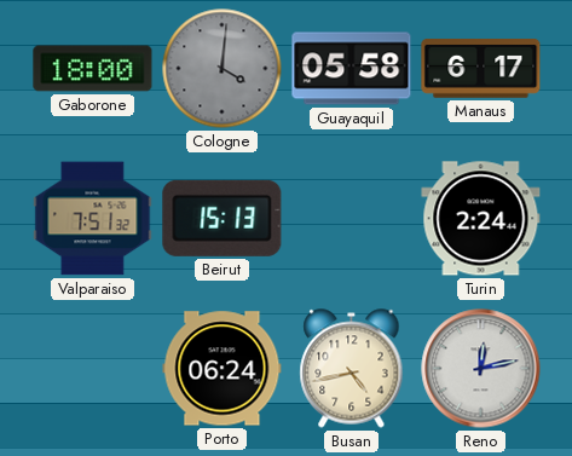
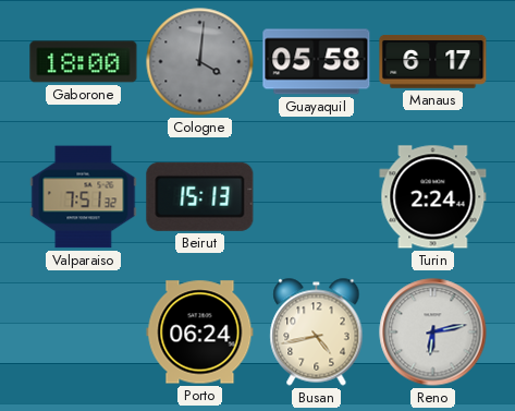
Reno: 12:13 -> 6:13 (433, 333)
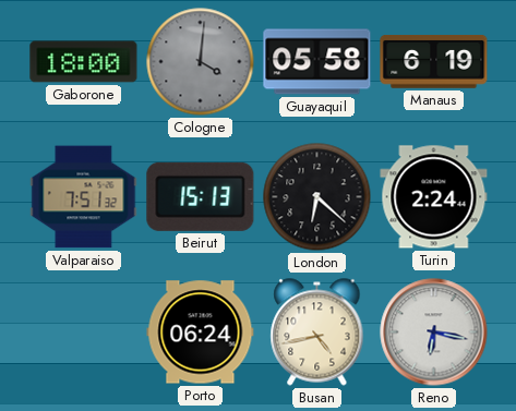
Manaus: 6:17 -> 6:19 (434, 62)
London: none -> 6:22 (317, 197)
Reno: 6:13 -> 6:17 (434, 333)
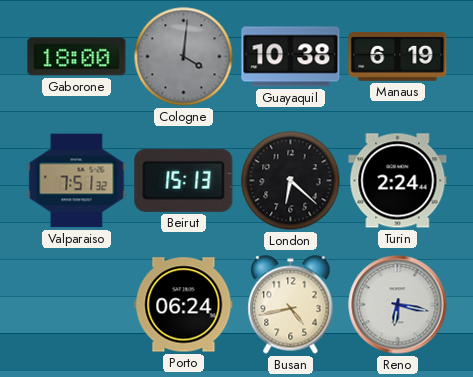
Guayaquil: 05:58 -> 10:38 (291, 57)
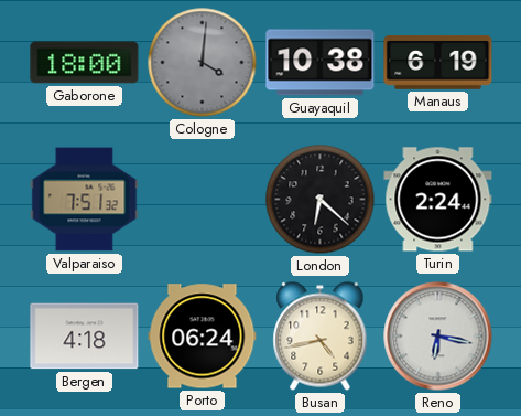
Beirut: 15:13 -> none (184, 180)
Bergen: none -> 4:18 (85, 337)
